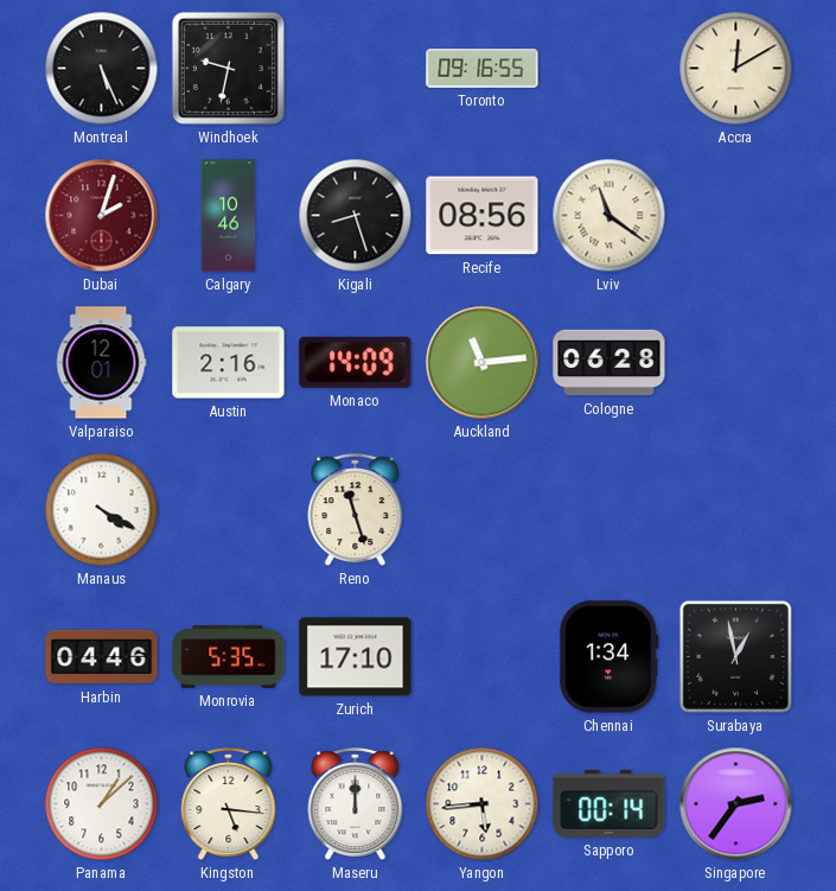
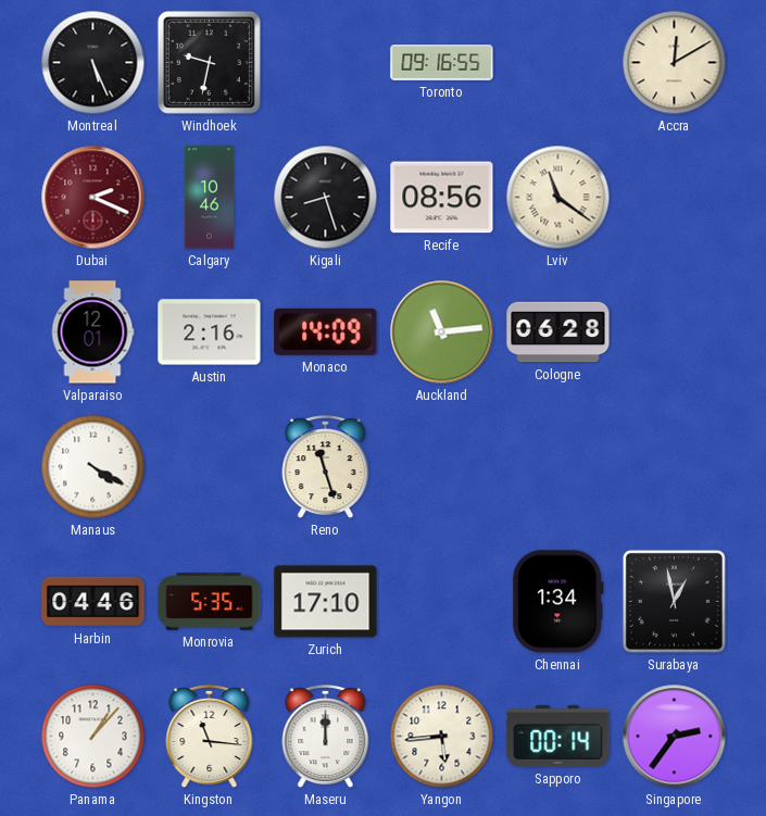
Dubai: 2:03 -> 2:19 (93, 198)
Panama: 1:08 -> 1:07 (93, 737)
Kingston: 5:16 -> 11:16 (210, 737)
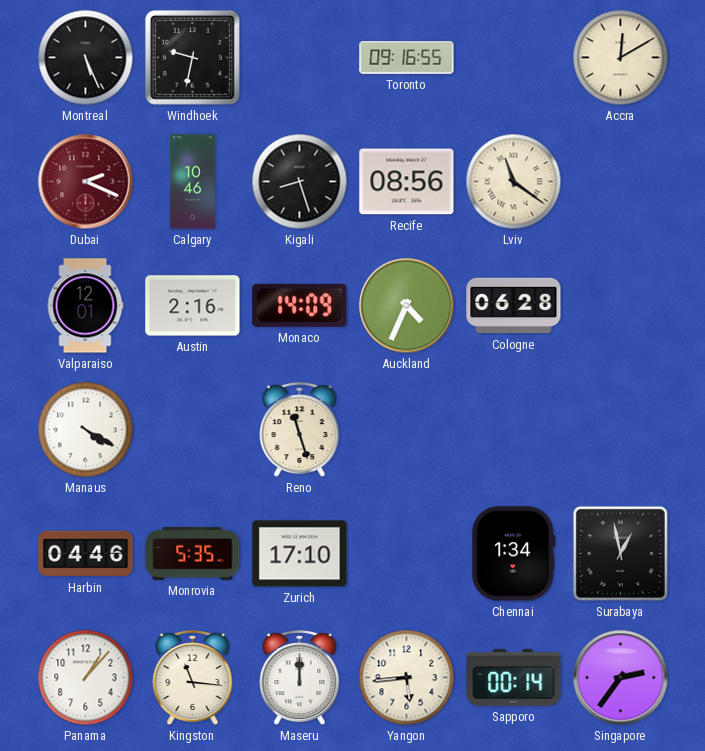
Auckland: 11:14 -> 4:34 (407, 306)
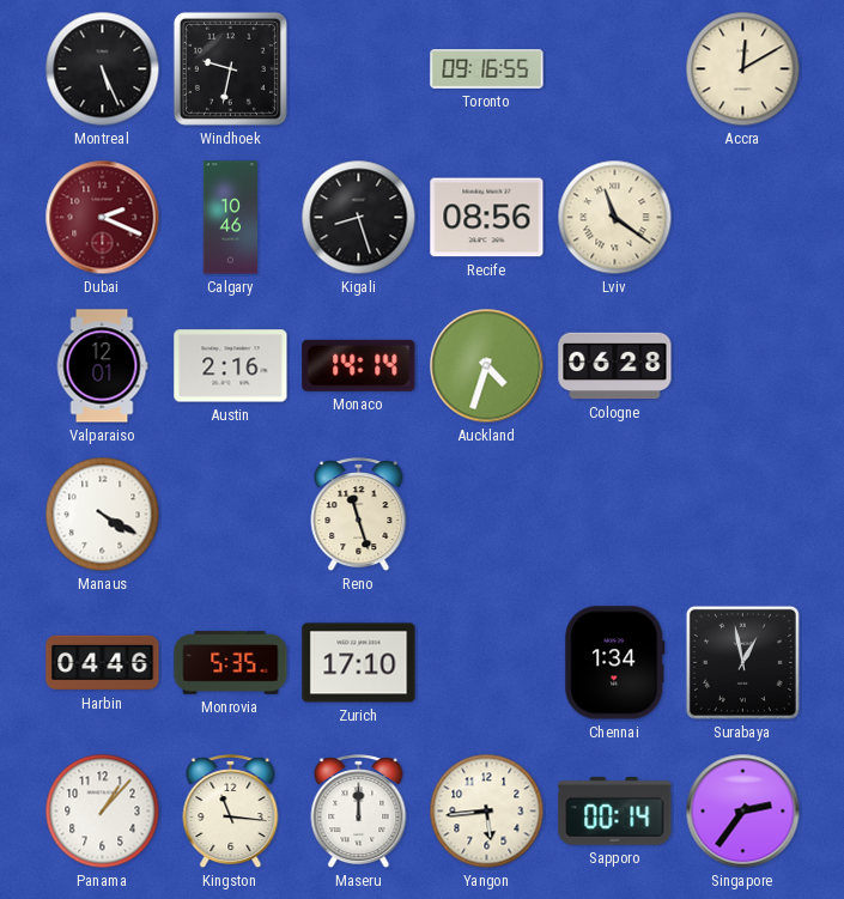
Monaco: 14:09 -> 14:14 (359, 365)
Auckland: 4:34 -> 4:33 (487, 366)
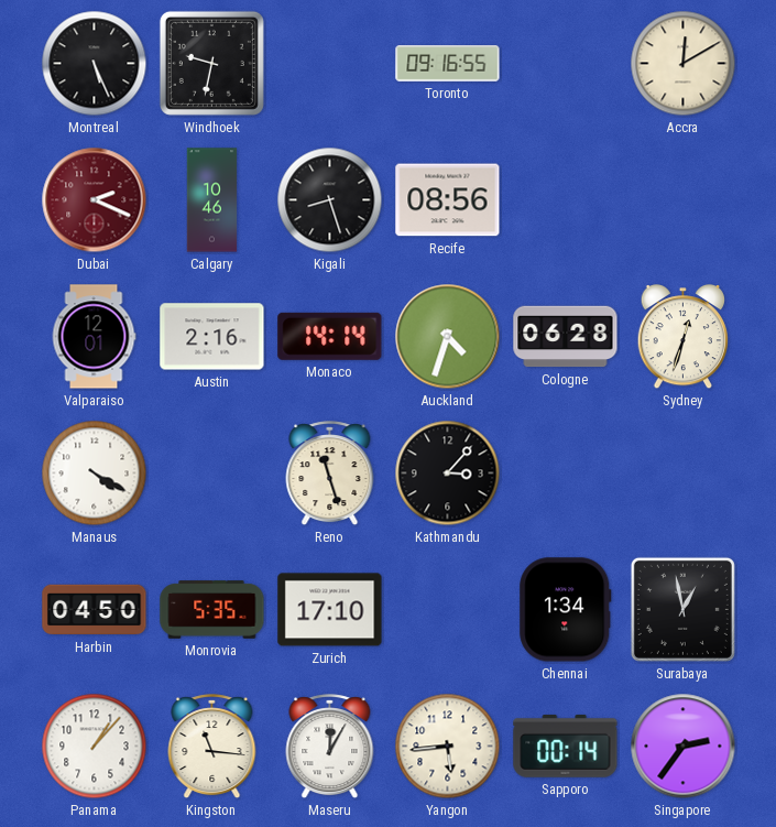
Lviv: 11:21 -> none (615, 218)
Sydney: none -> 12:33 (684, 338)
Kathmandu: none -> 3:07 (448, 474)
Harbin: 04:46 -> 04:50 (95, 610)
Maseru: 12:00 -> 12:05 (330, 747)
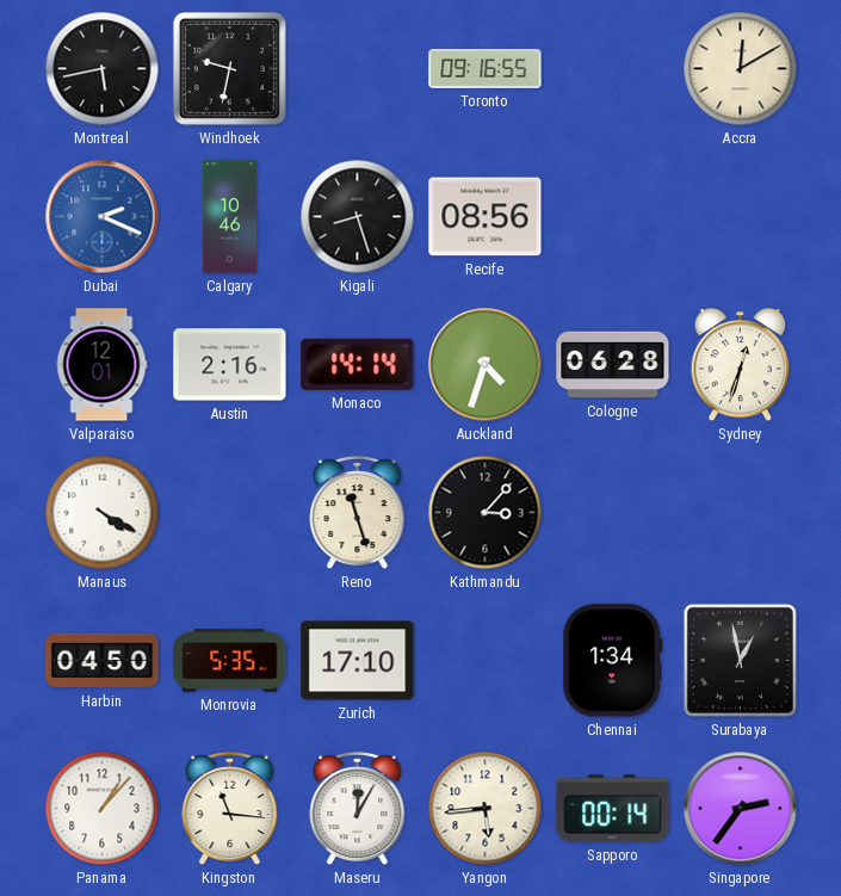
Montreal: 5:26 -> 5:43 (103, 69)
Dubai dial: burgundy -> blue (103, 217)
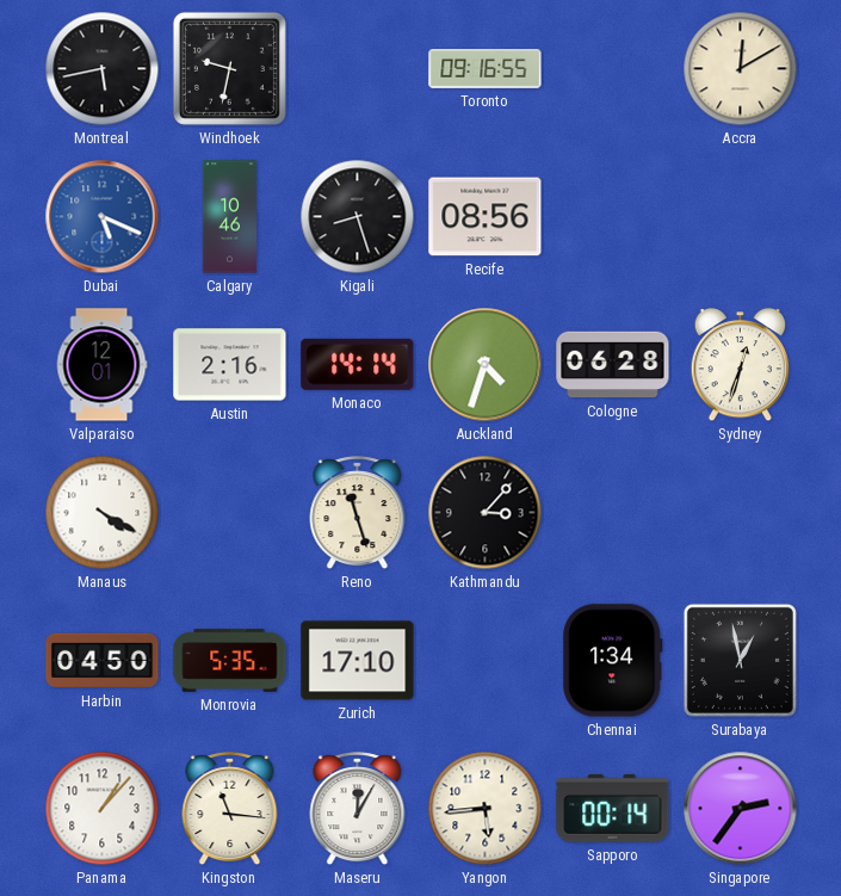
Dubai: 2:19 -> 5:19 (103, 217)
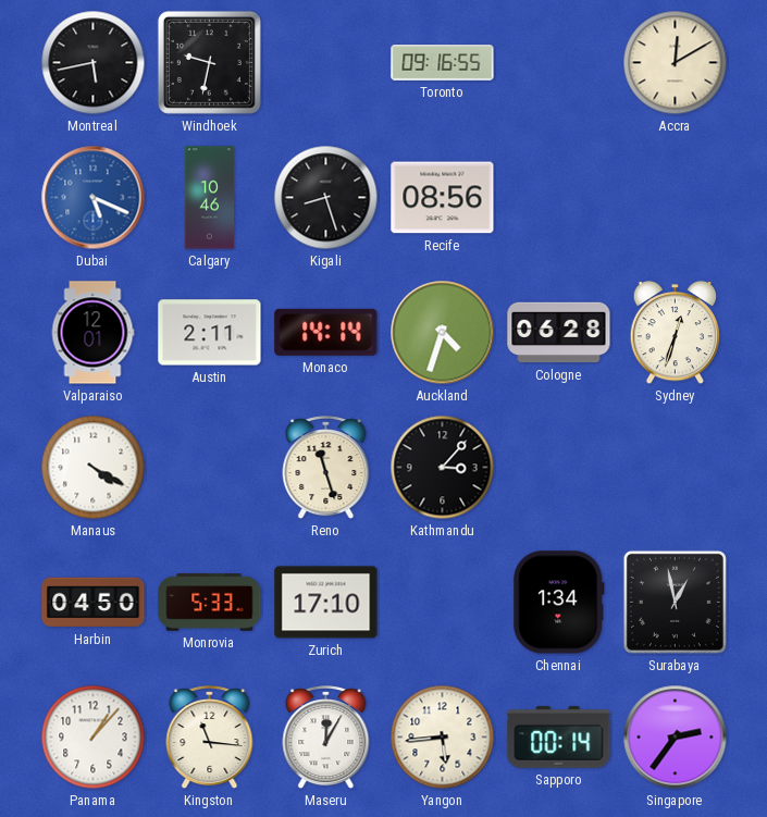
Austin: 2:16 -> 2:11 (210, 333)
Monrovia: 5:35 -> 5:33 (210, 603)
